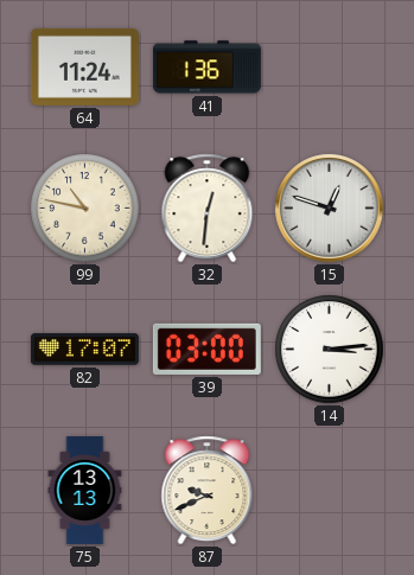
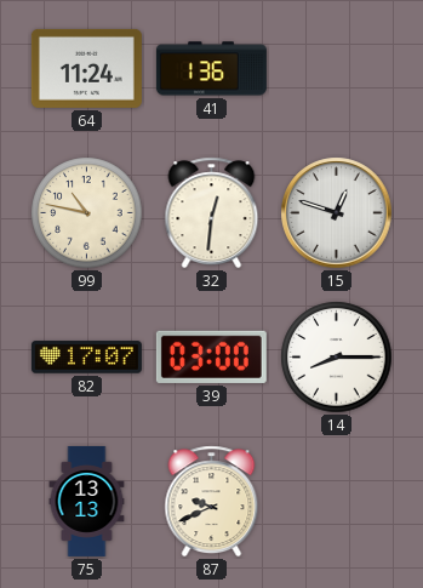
14: 3:14 -> 8:15 (337, 358)
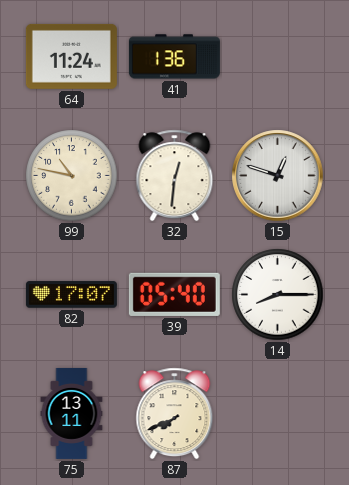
39: 03:00 -> 05:40 (174, 294)
75: 13:13 -> 13:11 (72, 413)
87: 9:41 -> 7:41 (175, 414)
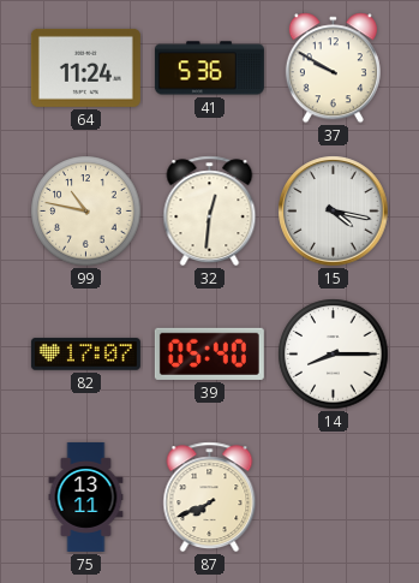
41: 1:36 -> 5:36 (209, 69)
37: none -> 9:50 (333, 69)
15: 12:48 -> 4:17 (334, 212)
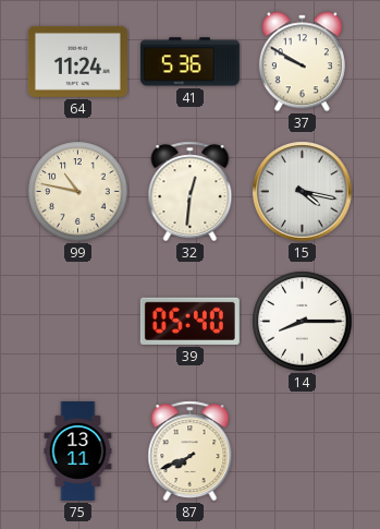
82: 17:07 -> none (85, 355)
